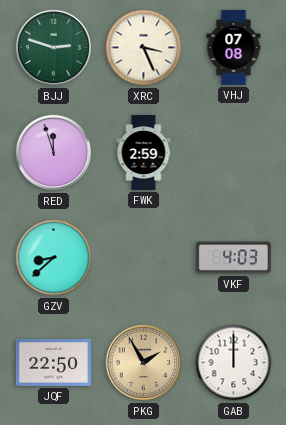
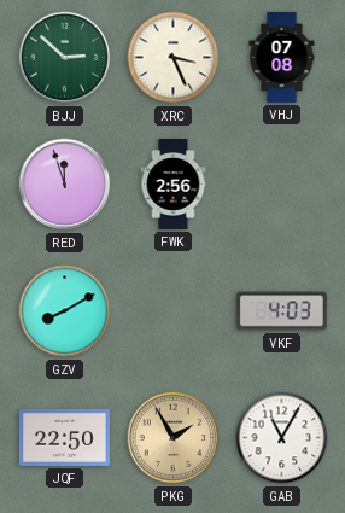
BJJ: 2:48 -> 2:52 (65, 58)
FWK: 2:59 -> 2:56 (174, 183)
GZV: 8:38 -> 8:10 (65, 311)
GAB: 12:00 -> 11:05 (282, 438)
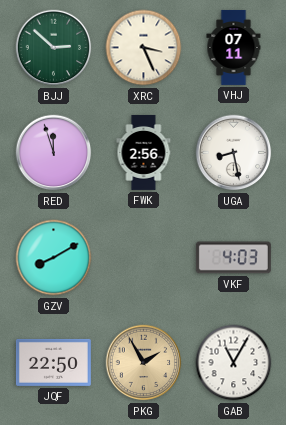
VHJ: 07:08 -> 07:11 (234, 47)
UGA: none -> 8:28 (234, 153)
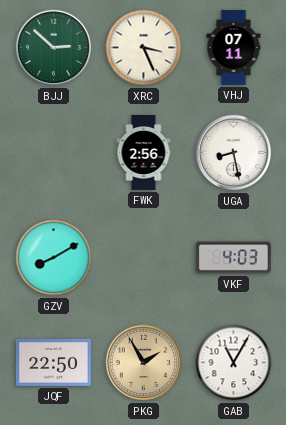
RED: 11:57 -> none (54, 153)
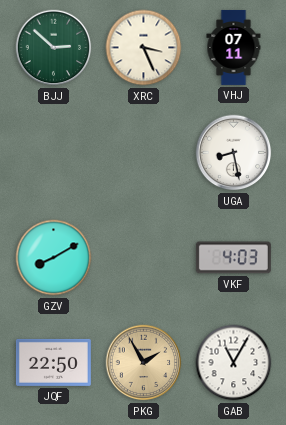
FWK: 2:56 -> none (144, 152)
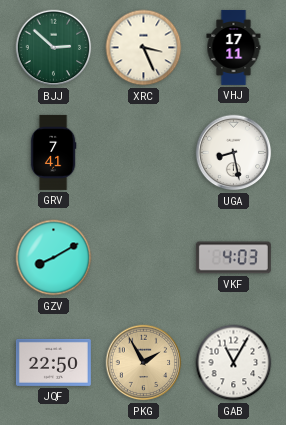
VHJ: 07:11 -> 17:11 (234, 47)
GRV: none -> 7:41 (53, 152)
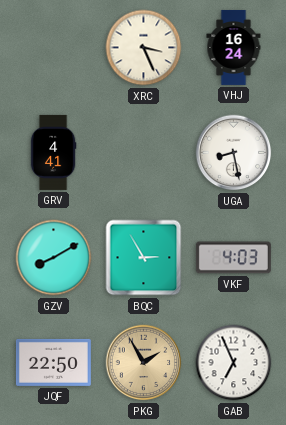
BJJ: 2:52 -> none (54, 48)
VHJ: 17:11 -> 16:24 (234, 47)
GRV: 7:41 -> 4:41 (53, 152)
BQC: none -> 2:55 (144, 258)
GAB: 11:05 -> 6:56 (234, 363)
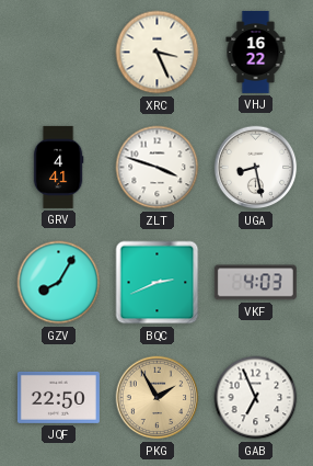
VHJ: 16:24 -> 16:22 (256, 52)
ZLT: none -> 3:48 (158, 168)
GZV: 8:10 -> 8:05 (59, 283)
BQC: 2:55 -> 2:41 (158, 283)
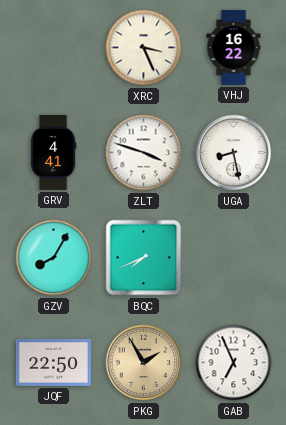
BQC: 2:41 -> 7:41 (144, 258)
VKF: 4:03 -> none (255, 283)
